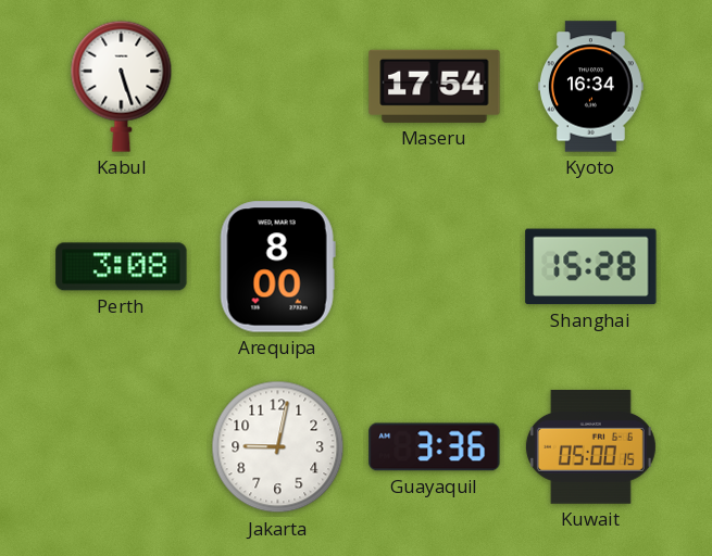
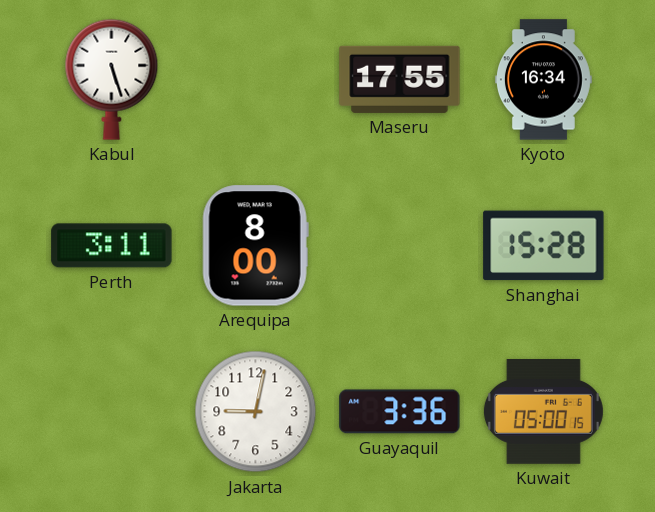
Maseru: 17:54 -> 17:55 (400, 79)
Perth: 3:08 -> 3:11 (112, 246)
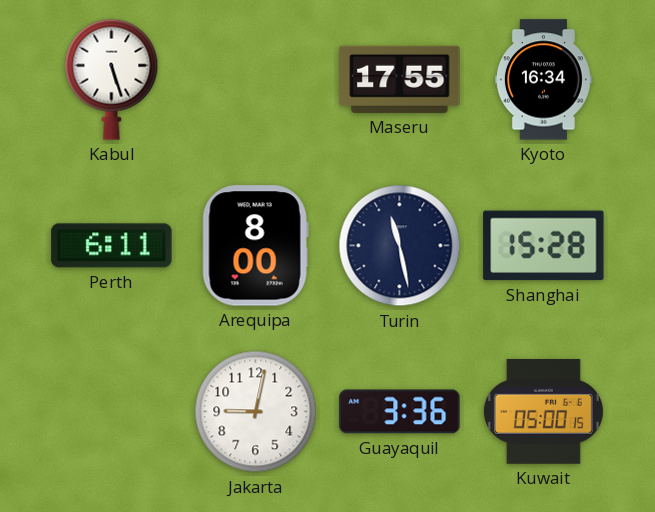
Perth: 3:11 -> 6:11 (112, 246)
Turin: none -> 11:28 (400, 246)
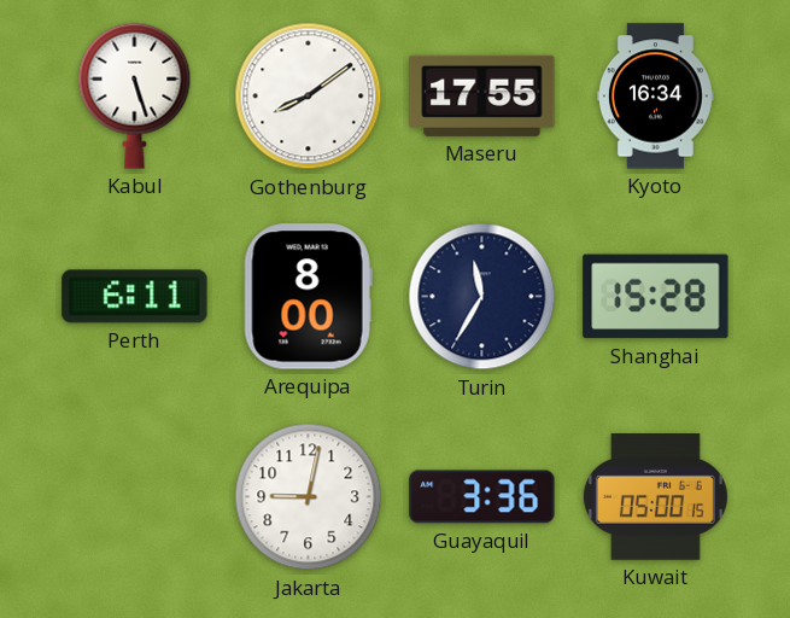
Gothenburg: none -> 8:09 (309, 97)
Turin: 11:28 -> 11:35 (482, 297)
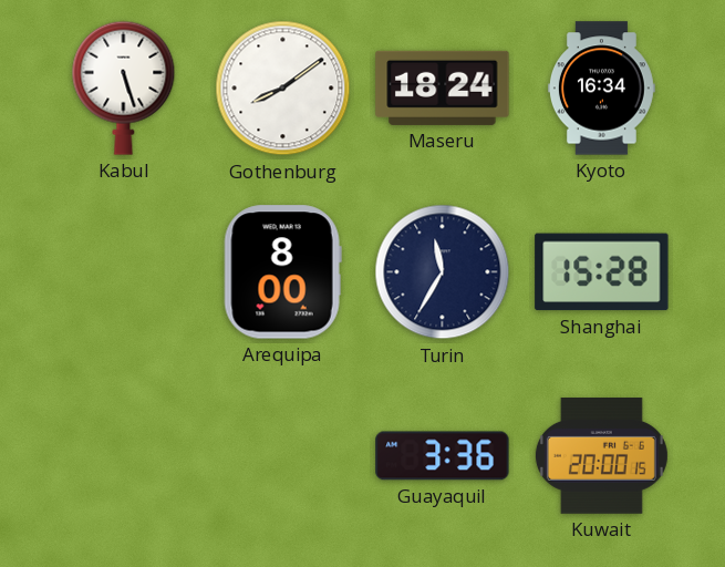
Maseru: 17:55 -> 18:24 (443, 87)
Perth: 6:11 -> none (135, 297)
Jakarta: 9:02 -> none (309, 497)
Kuwait: 05:00 -> 20:00 (601, 456)
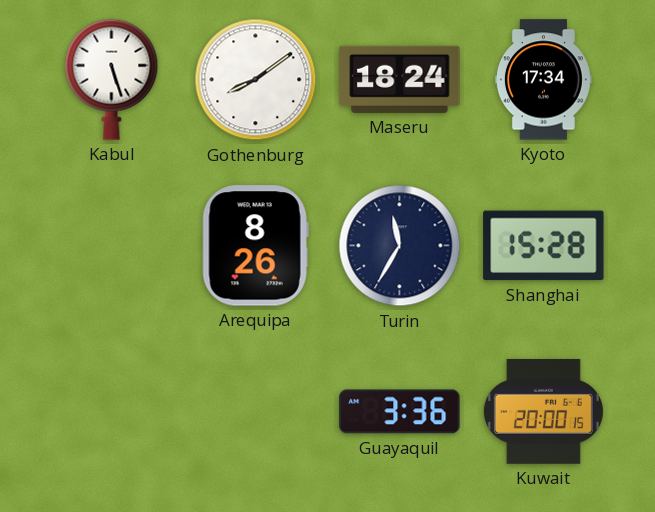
Kyoto: 16:34 -> 17:34 (543, 80)
Arequipa: 8:00 -> 8:26 (255, 246)
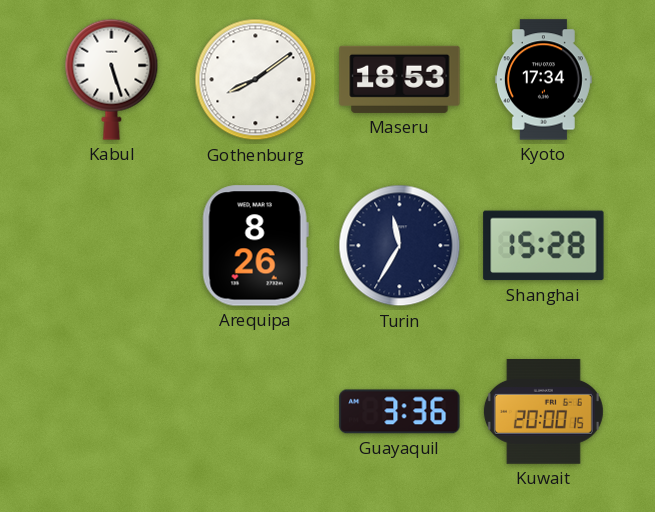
Maseru: 18:24 -> 18:53 (400, 79)
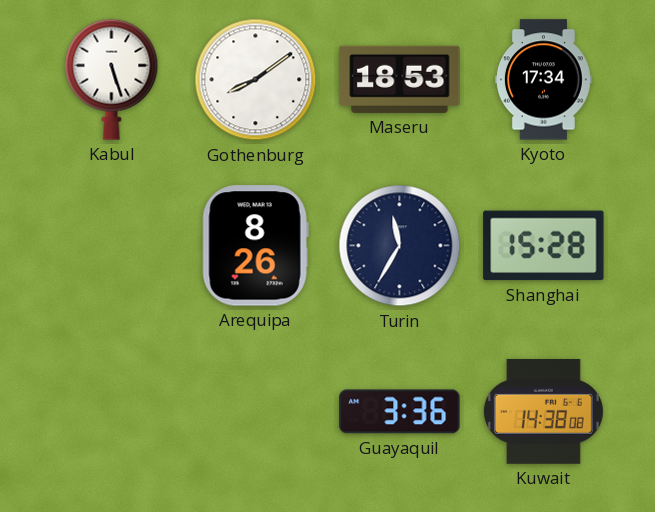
Kuwait: 20:00 -> 14:38 (543, 412)
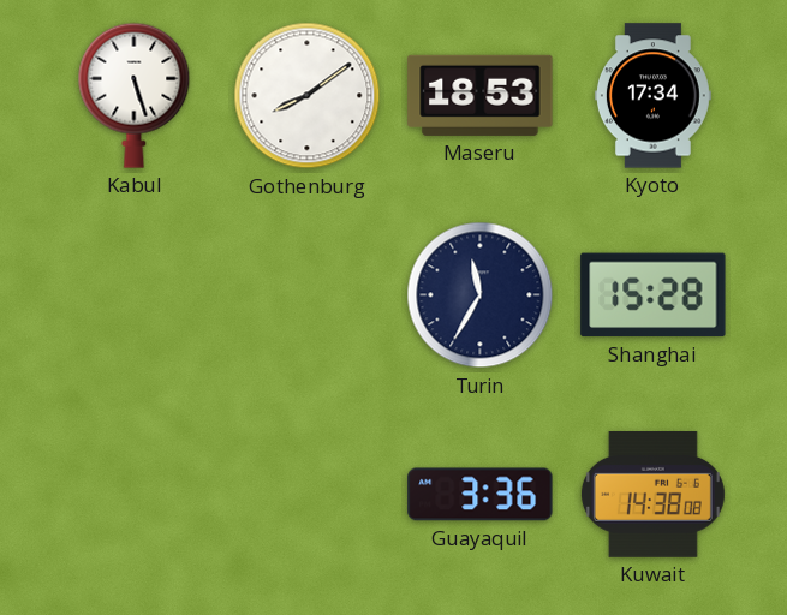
Arequipa: 8:26 -> none (255, 246)
